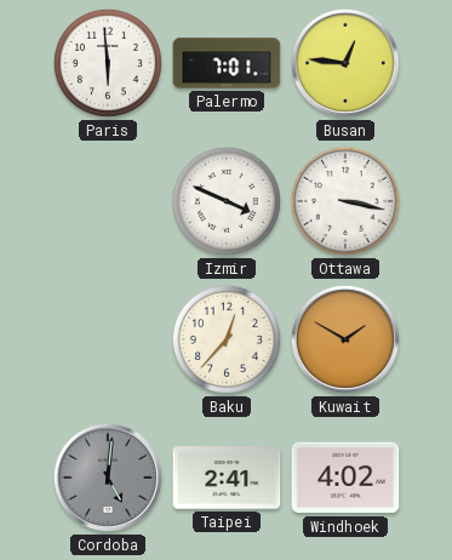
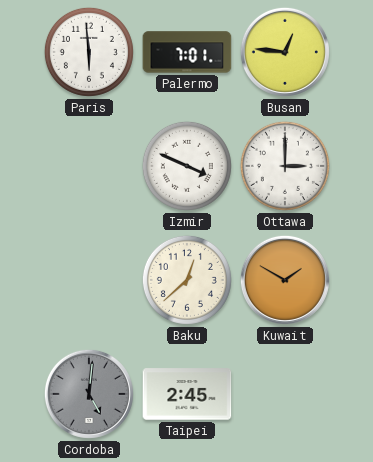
Ottawa: 3:17 -> 3:00 (285, 166)
Baku: 12:37 -> 12:38 (187, 280)
Taipei: 2:41 -> 2:45 (187, 394)
Windhoek: 4:02 -> none (345, 478)
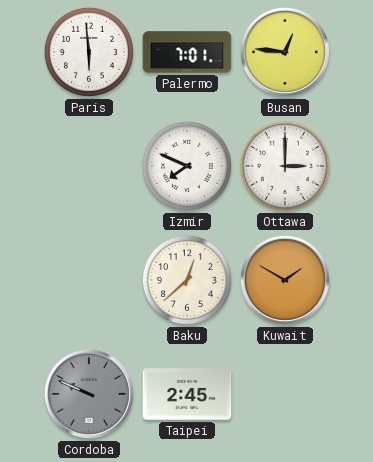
Izmir: 3:49 -> 7:49 (187, 166)
Cordoba: 5:01 -> 9:49 (89, 394)
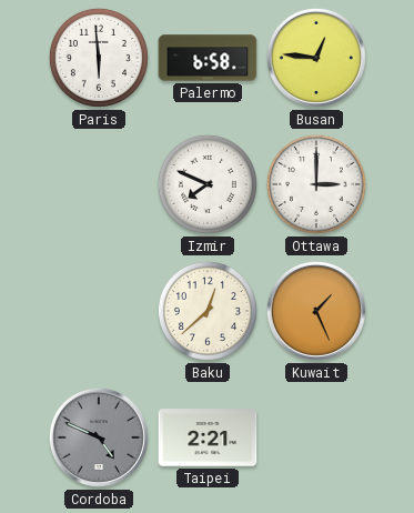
Palermo: 7:01 -> 6:58 (208, 58)
Kuwait: 1:50 -> 1:26 (316, 311)
Cordoba: 9:49 -> 4:49 (99, 437)
Taipei: 2:45 -> 2:21 (208, 437)
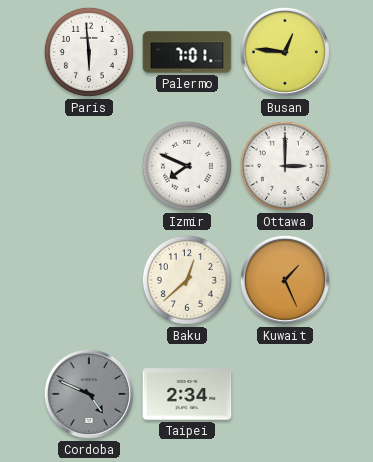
Palermo: 6:58 -> 7:01 (187, 52)
Taipei: 2:21 -> 2:34 (187, 394)
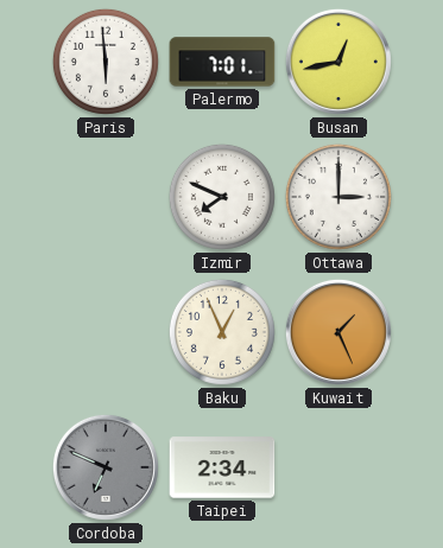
Busan: 12:46 -> 12:43 (338, 62)
Baku: 12:38 -> 12:56 (222, 332)
Cordoba: 4:49 -> 6:49 (106, 467)
